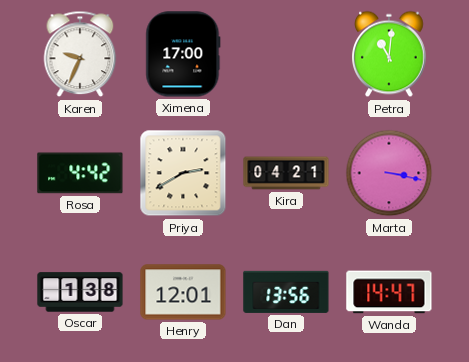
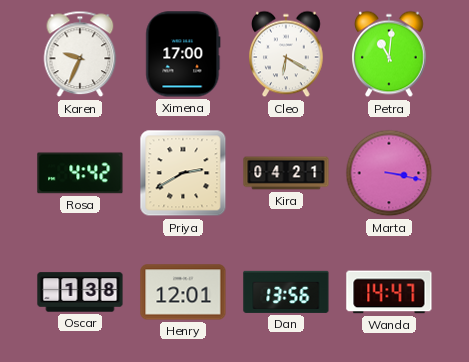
Cleo: none -> 6:20 (287, 54)
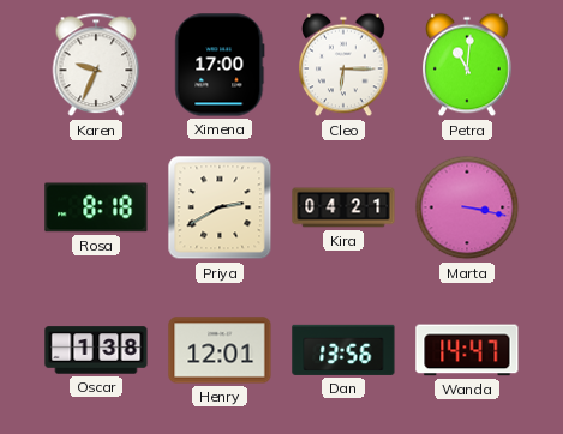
Cleo: 6:20 -> 6:15 (345, 65)
Rosa: 4:42 -> 8:18 (96, 207)
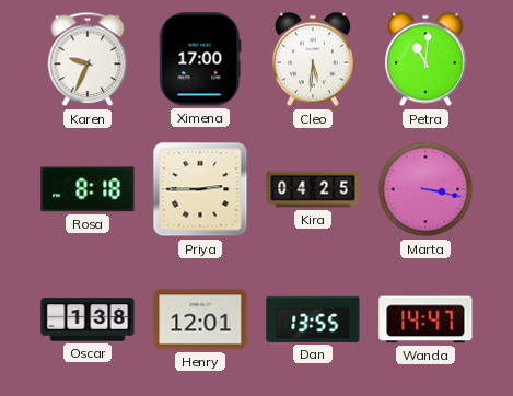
Cleo: 6:15 -> 5:31 (314, 59)
Priya: 2:40 -> 2:45 (200, 189)
Kira: 04:21 -> 04:25 (313, 189)
Dan: 13:56 -> 13:55 (313, 319)
